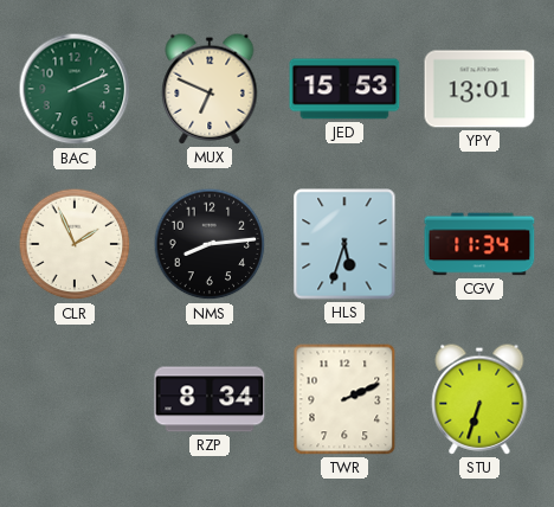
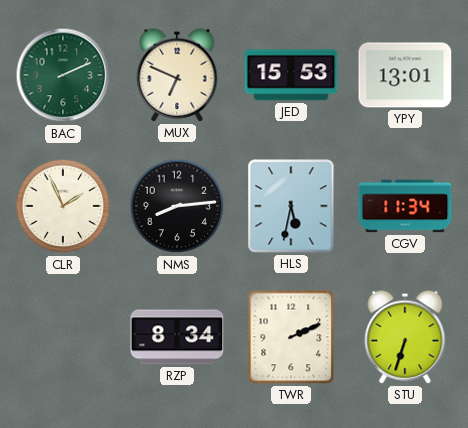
HLS: 5:33 -> 5:32 (291, 206)
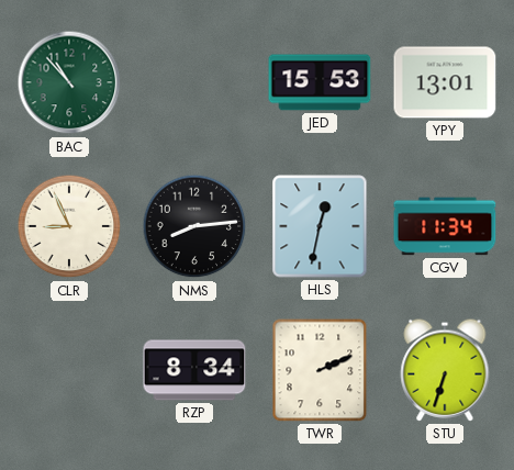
BAC: 2:11 -> 10:53 (69, 82)
MUX: 6:49 -> none (177, 75)
CLR: 1:56 -> 8:56 (69, 226)
HLS: 5:32 -> 12:32 (320, 226)
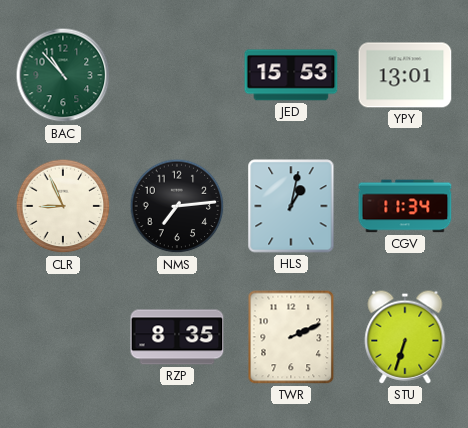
NMS: 8:14 -> 7:14 (177, 206)
HLS: 12:32 -> 1:02 (291, 206)
RZP: 8:34 -> 8:35 (177, 337)
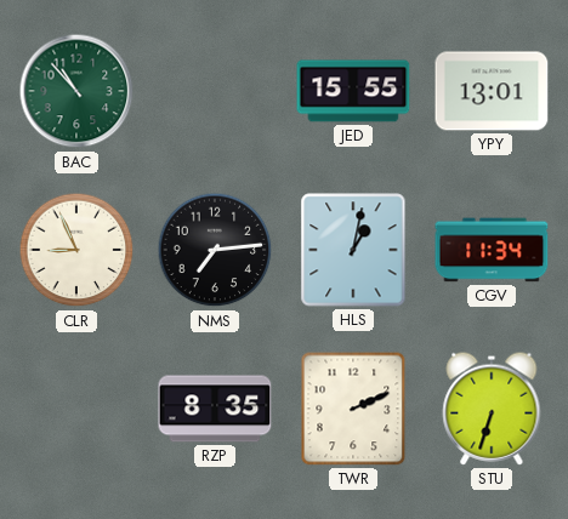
JED: 15:53 -> 15:55 (353, 91)
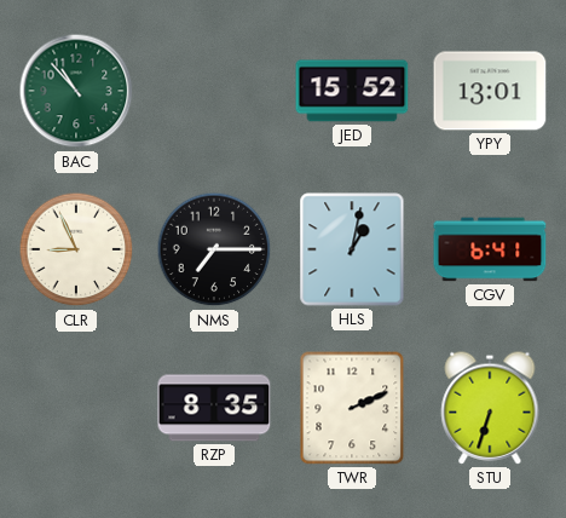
JED: 15:55 -> 15:52 (352, 91)
NMS: 7:14 -> 7:15 (214, 249)
CGV: 11:34 -> 6:41 (490, 249)
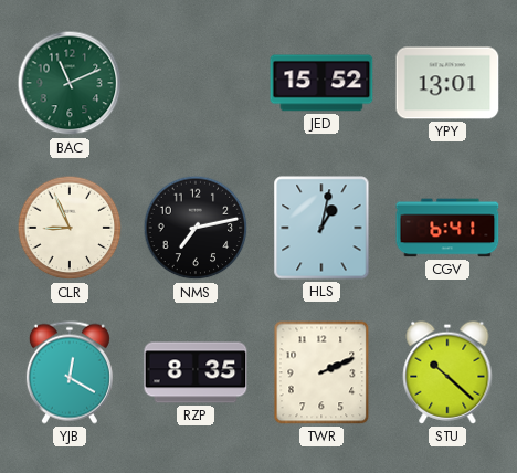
BAC: 10:53 -> 11:11 (70, 83)
NMS: 7:15 -> 7:13 (196, 228)
YJB: none -> 12:20 (70, 372)
STU: 6:33 -> 10:22 (447, 372)
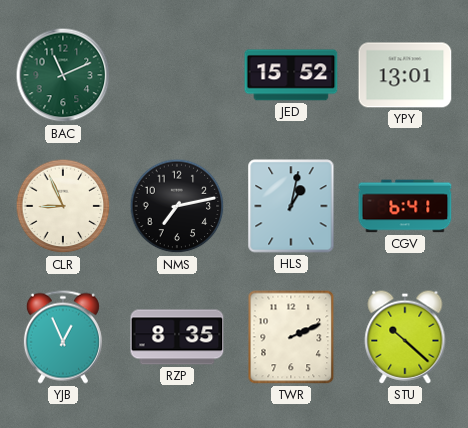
YJB: 12:20 -> 12:56 (63, 337)
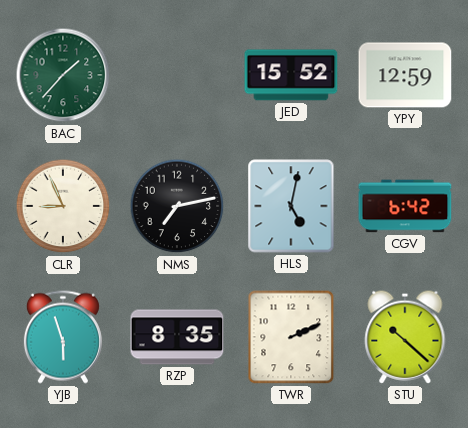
BAC: 11:11 -> 1:37 (63, 75)
YPY: 13:01 -> 12:59 (405, 75)
HLS: 1:02 -> 5:02 (291, 206)
CGV: 6:41 -> 6:42 (405, 206)
YJB: 12:56 -> 5:57 (63, 337)
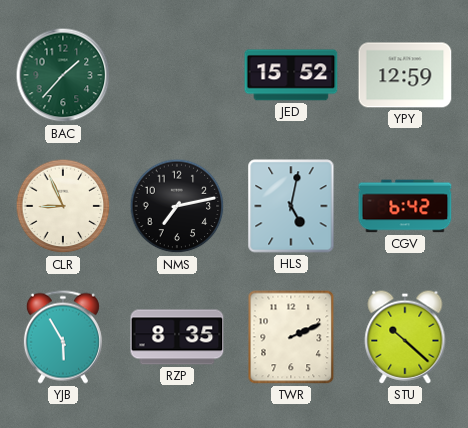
YJB: 5:57 -> 5:55 (63, 337)
